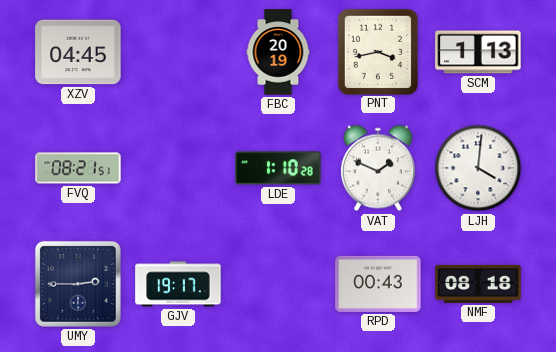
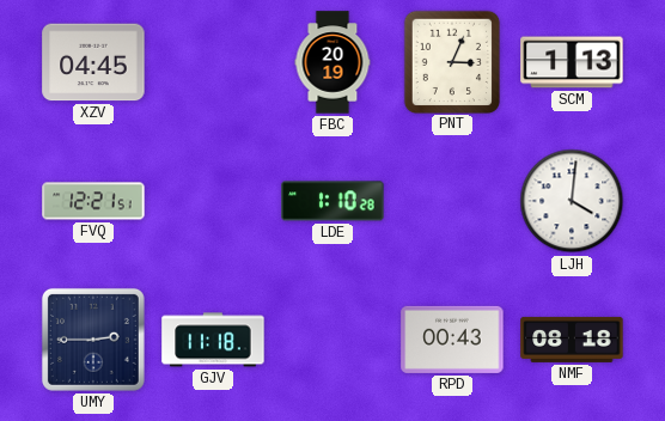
PNT: 3:43 -> 3:04 (451, 61)
FVQ: 08:21 -> 12:21 (93, 201)
VAT: 1:49 -> none (378, 168)
GJV: 19:17 -> 11:18 (213, 340)
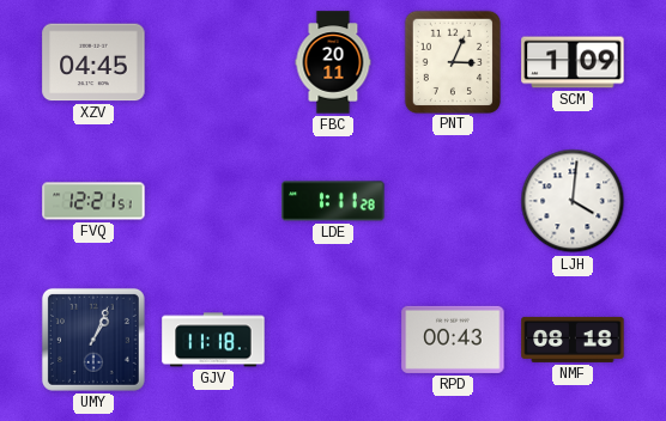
FBC: 20:19 -> 20:11 (333, 62)
SCM: 1:13 -> 1:09 (573, 62)
LDE: 1:10 -> 1:11 (333, 201)
UMY: 2:45 -> 1:04 (93, 340)
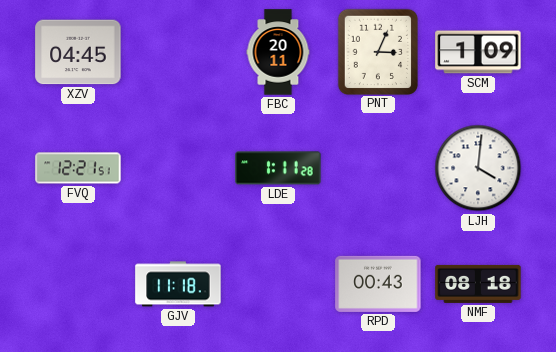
UMY: 1:04 -> none (93, 340)
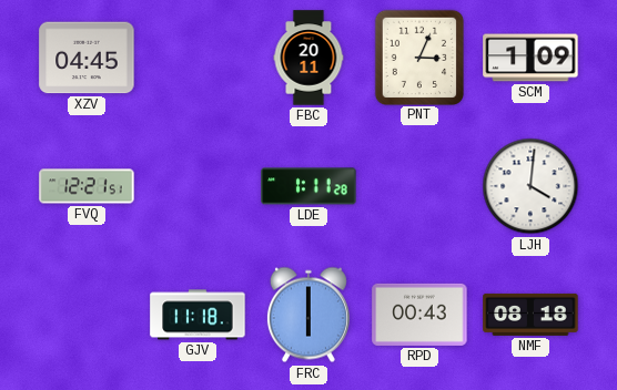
FRC: none -> 6:00 (308, 315)
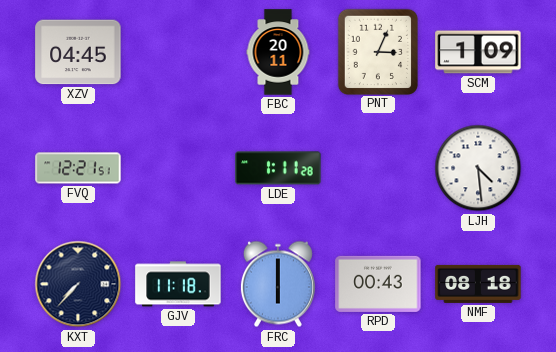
LJH: 4:01 -> 4:29 (478, 168)
KXT: none -> 7:37 (78, 284)
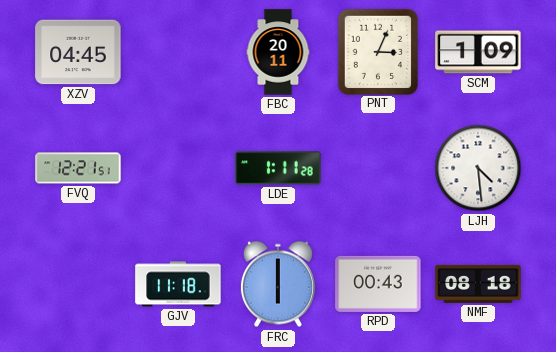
KXT: 7:37 -> none (78, 284)
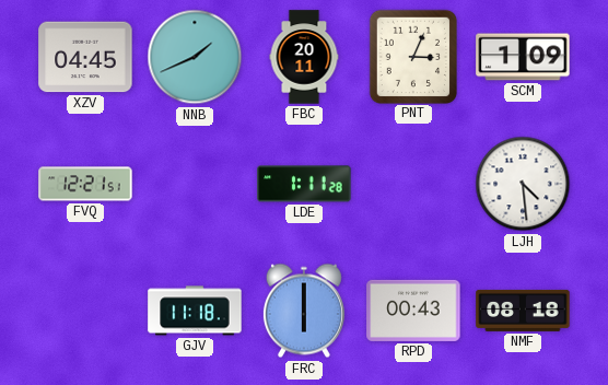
NNB: none -> 1:41 (195, 57)
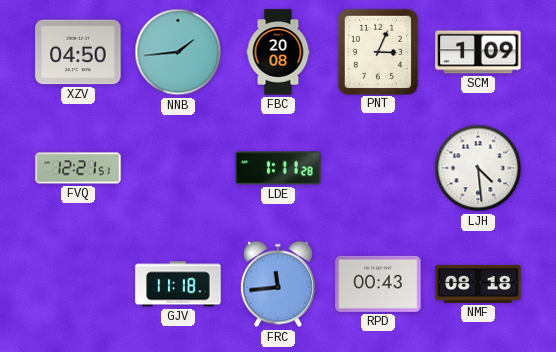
XZV: 04:45 -> 04:50 (78, 52)
NNB: 1:41 -> 1:44 (178, 52)
FBC: 20:11 -> 20:08 (278, 52)
FRC: 6:00 -> 11:44 (278, 284)
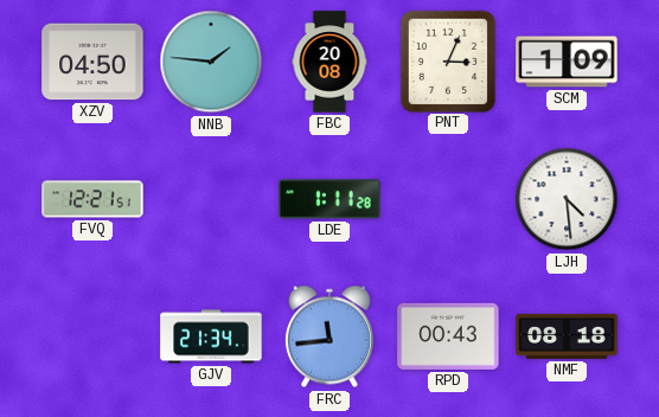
NNB: 1:44 -> 1:46 (211, 62)
GJV: 11:18 -> 21:34 (211, 336)
